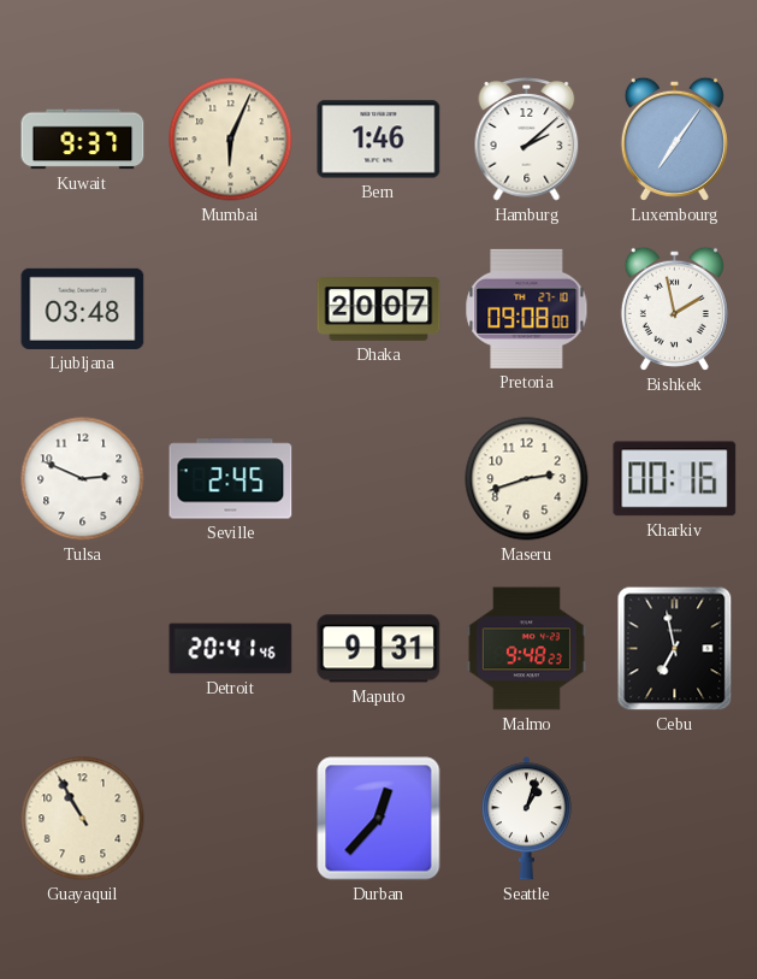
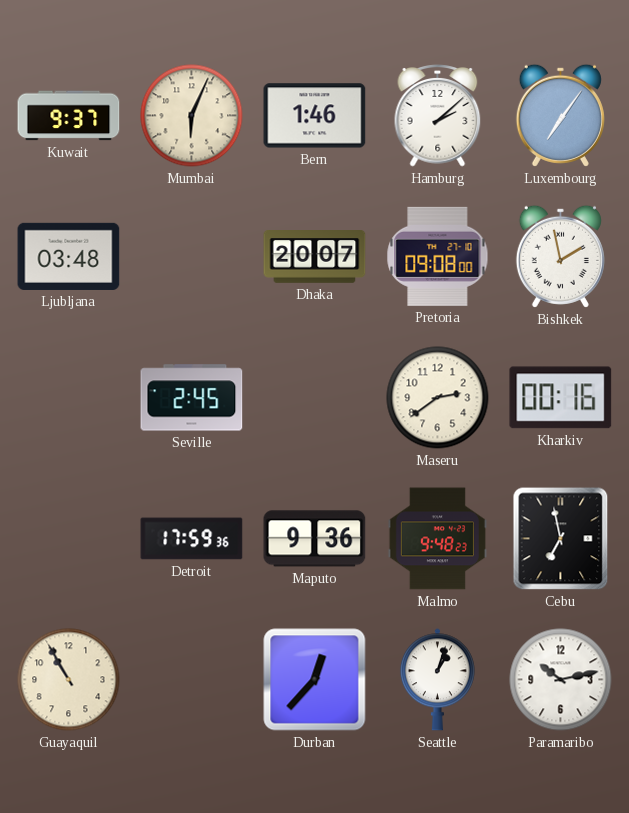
Tulsa: 2:49 -> none (83, 479)
Maseru: 2:42 -> 2:39 (438, 398)
Detroit: 20:41 -> 17:59 (192, 539)
Maputo: 9:31 -> 9:36 (315, 539)
Paramaribo: none -> 10:13 (561, 680)
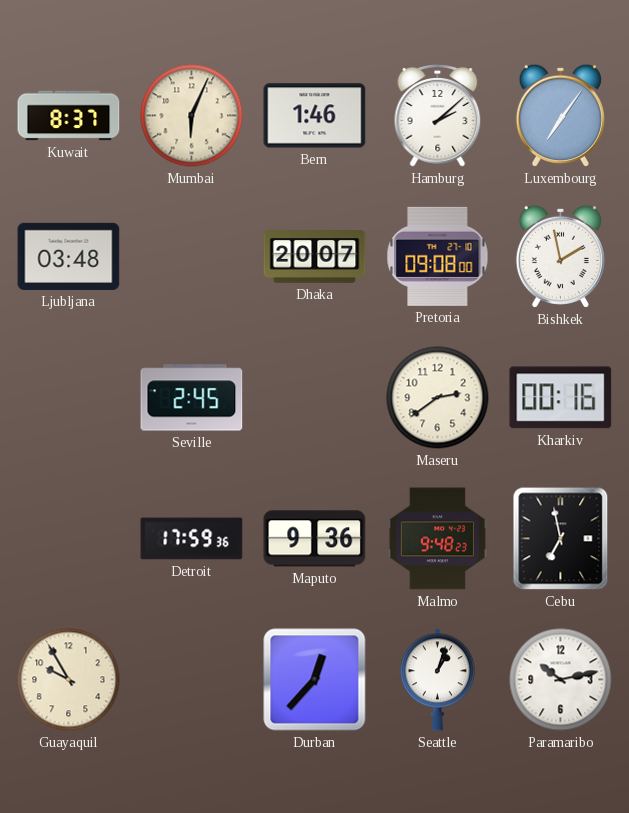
Kuwait: 9:37 -> 8:37 (69, 116)
Guayaquil: 10:55 -> 9:55 (69, 680)
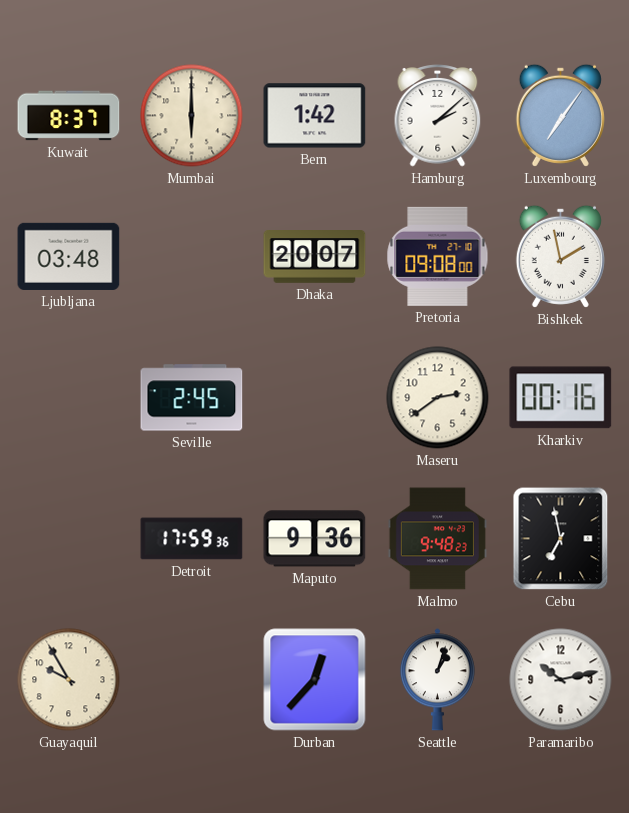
Mumbai: 6:04 -> 6:00 (192, 116)
Bern: 1:46 -> 1:42 (315, 116)
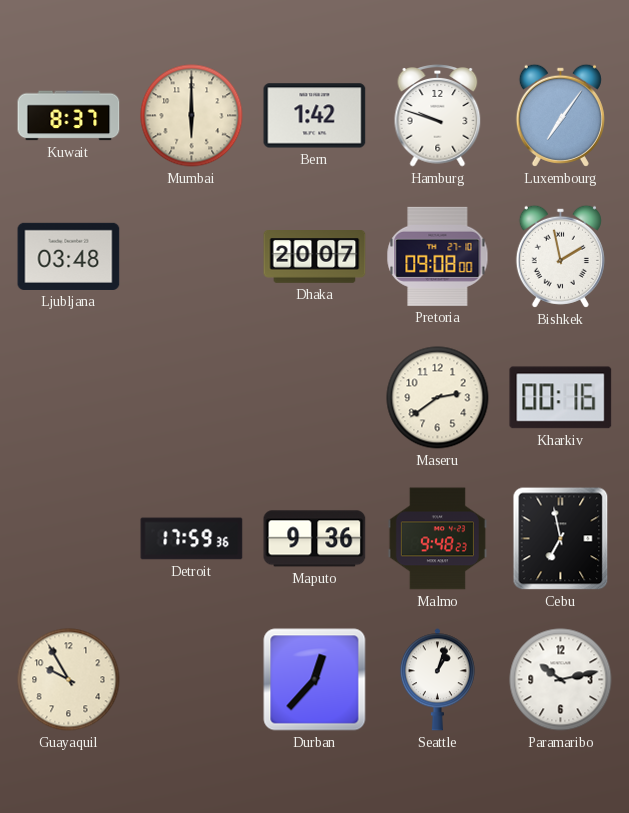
Hamburg: 2:08 -> 9:48 (438, 116)
Seville: 2:45 -> none (192, 398)
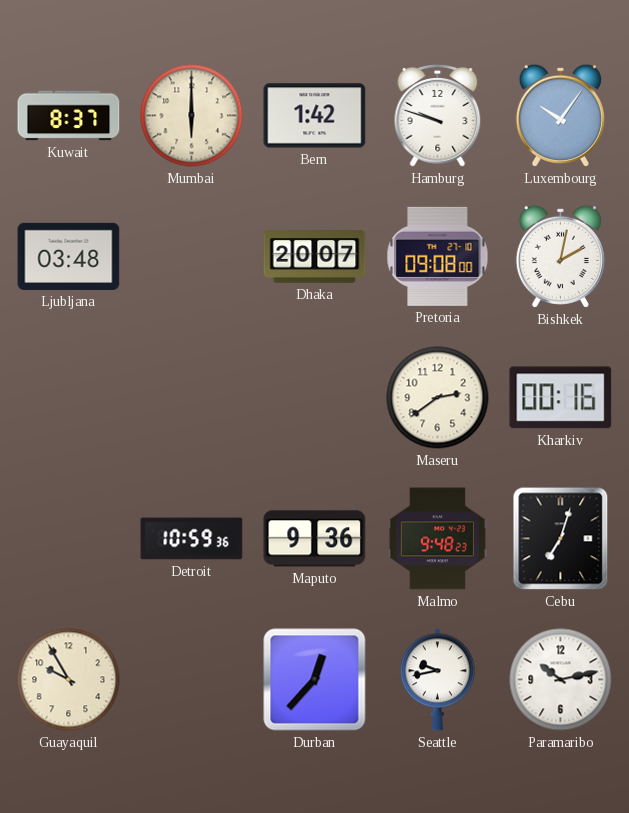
Luxembourg: 7:06 -> 10:06 (560, 115)
Bishkek: 1:58 -> 2:02 (560, 256)
Detroit: 17:59 -> 10:59 (192, 539)
Cebu: 6:58 -> 7:03 (561, 539)
Seattle: 1:03 -> 9:43 (437, 680)
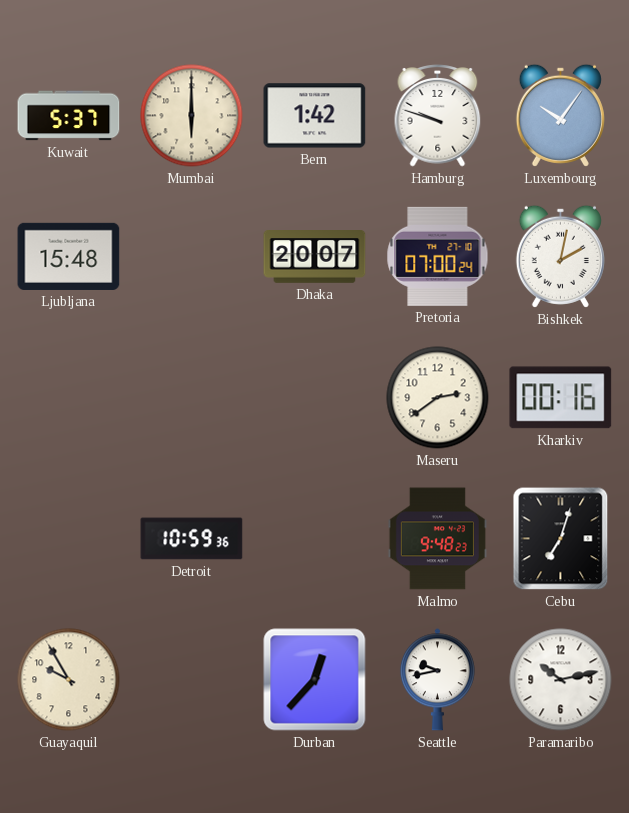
Kuwait: 8:37 -> 5:37 (69, 116)
Ljubljana: 03:48 -> 15:48 (69, 256)
Pretoria: 09:08 -> 07:00 (438, 256)
Maputo: 9:36 -> none (315, 539)
